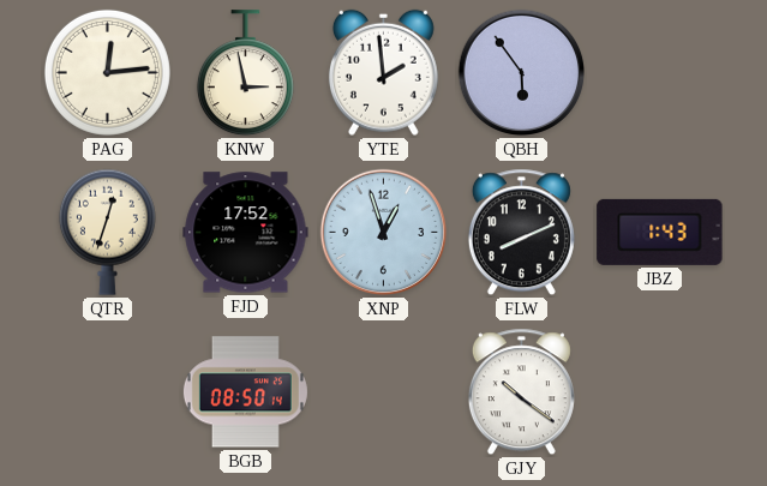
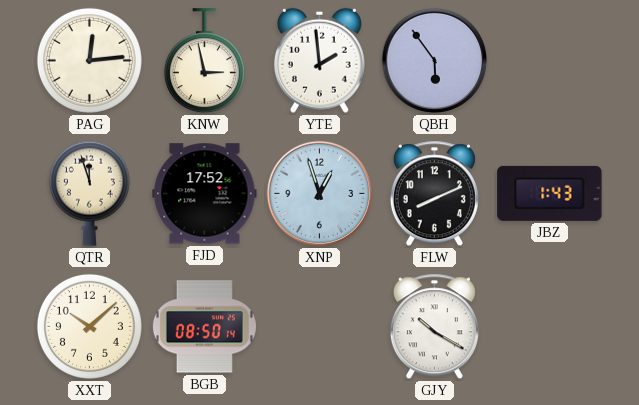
QTR: 12:33 -> 11:57 (89, 193)
XXT: none -> 10:08 (89, 326)
GJY: 10:21 -> 10:20 (434, 327)
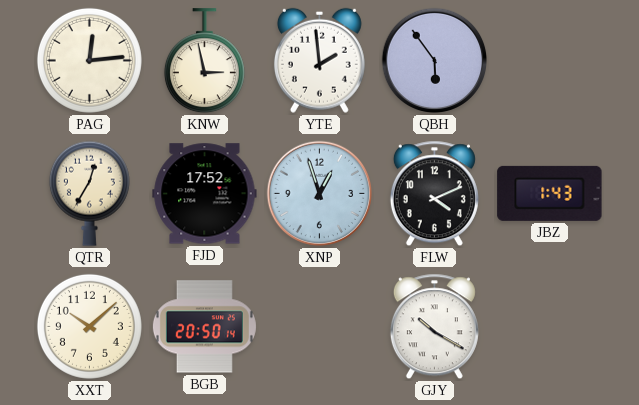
QTR: 11:57 -> 12:35 (89, 193)
FLW: 8:11 -> 4:11 (434, 194)
BGB: 08:50 -> 20:50 (204, 327)
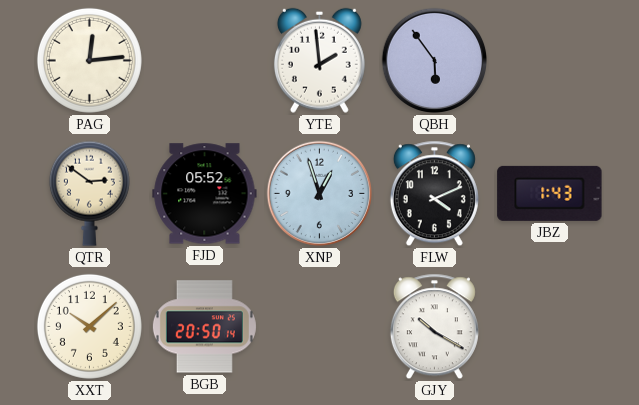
KNW: 2:58 -> none (204, 61)
QTR: 12:35 -> 2:51 (89, 193)
FJD: 17:52 -> 05:52 (205, 194)
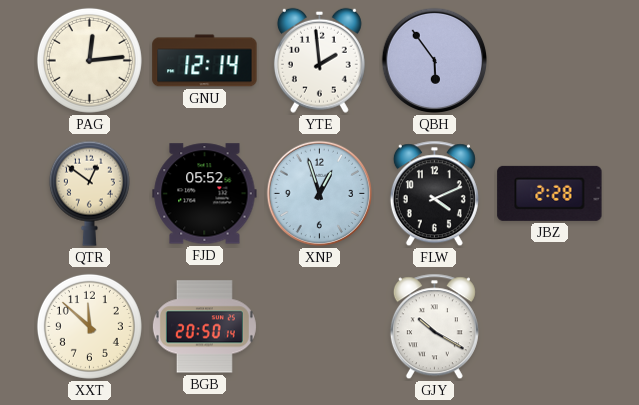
GNU: none -> 12:14 (205, 61)
QTR: 2:51 -> 12:51 (89, 193)
JBZ: 1:43 -> 2:28 (550, 193)
XXT: 10:08 -> 11:52 (89, 326)
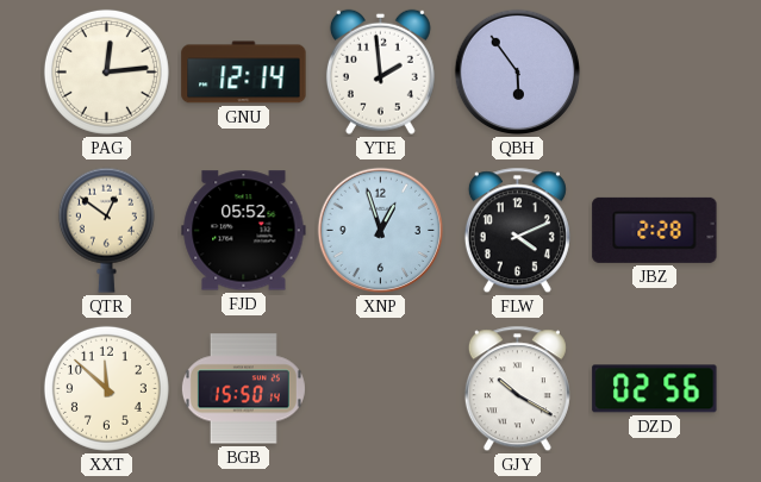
BGB: 20:50 -> 15:50 (243, 389)
DZD: none -> 02:56 (655, 389)
